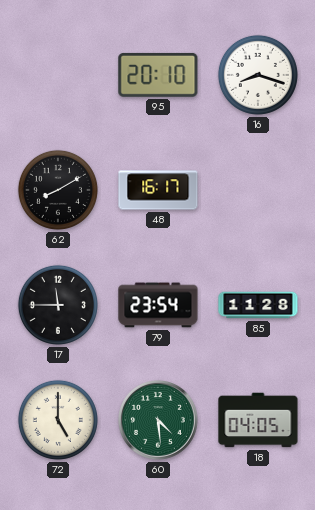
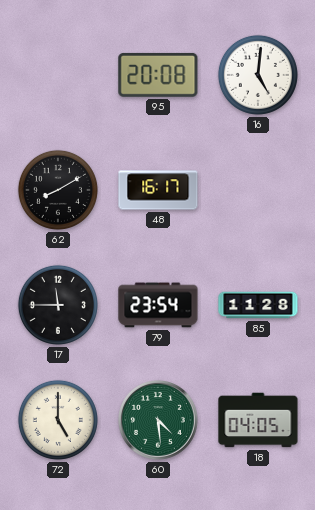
95: 20:10 -> 20:08 (158, 75)
16: 8:18 -> 5:01 (258, 75)
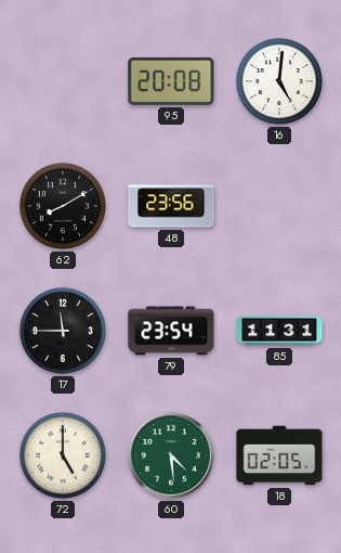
48: 16:17 -> 23:56 (171, 206)
85: 11:28 -> 11:31 (279, 331)
18: 04:05 -> 02:05 (279, 455)
